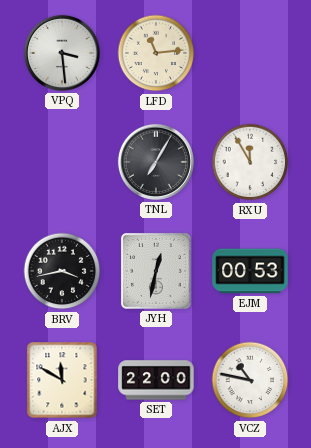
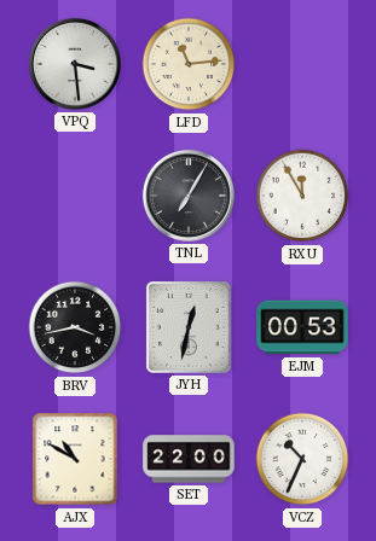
AJX: 11:50 -> 10:50 (75, 459)
VCZ: 10:47 -> 10:34 (302, 459)
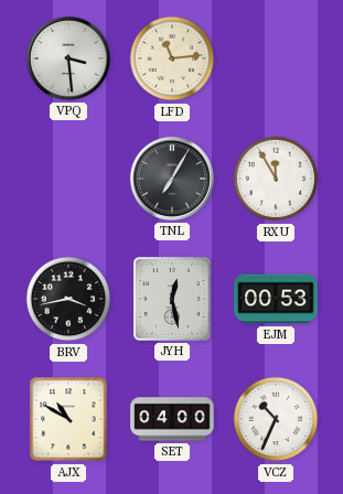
JYH: 12:32 -> 12:28 (172, 299)
SET: 22:00 -> 04:00 (172, 419)
